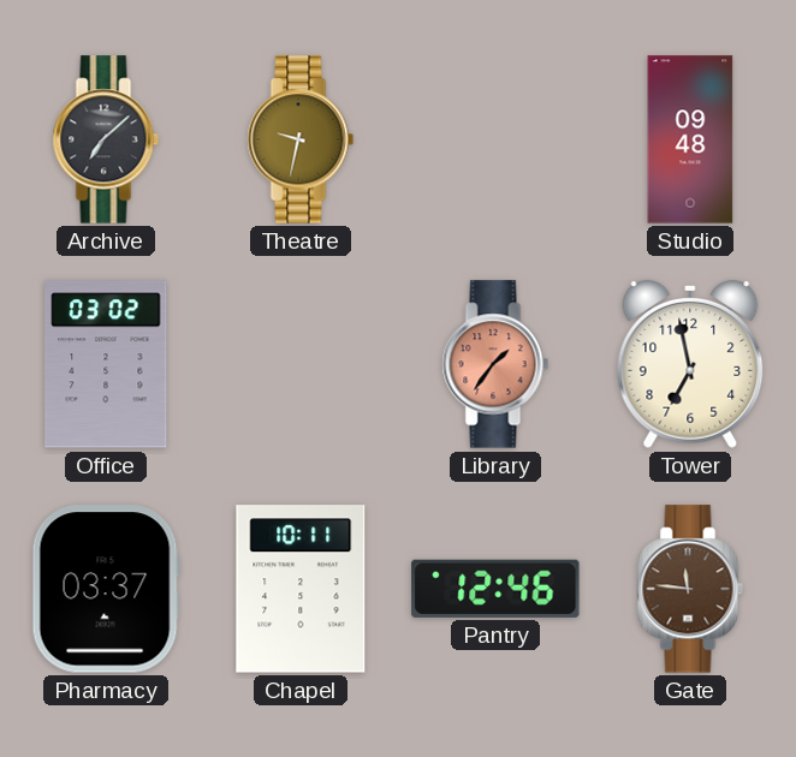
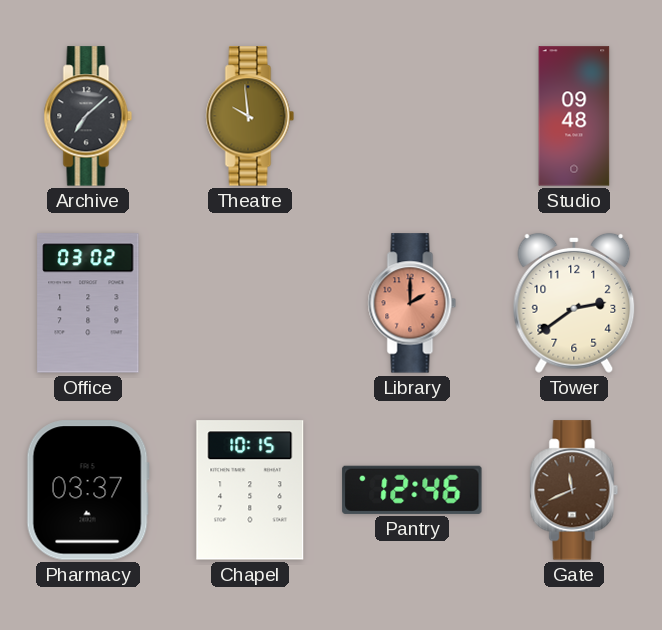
Theatre: 9:32 -> 9:59 (250, 116)
Library: 1:36 -> 2:00 (412, 303)
Tower: 6:58 -> 2:39 (574, 303)
Chapel: 10:11 -> 10:15 (250, 490)
Gate: 11:46 -> 11:41 (574, 490)
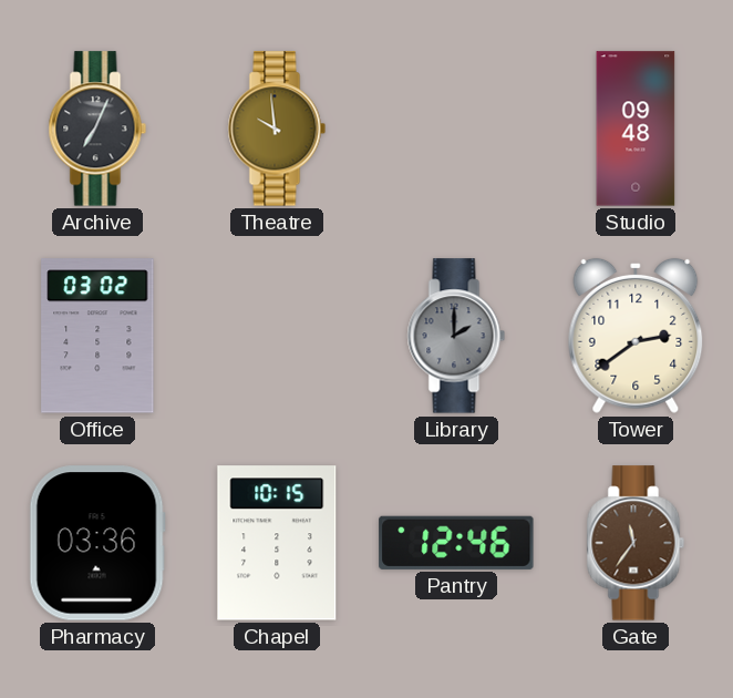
Archive: 7:08 -> 7:04 (97, 129)
Library dial: salmon -> grey (456, 336)
Pharmacy: 03:37 -> 03:36 (97, 543)
Gate: 11:41 -> 11:36 (636, 543)
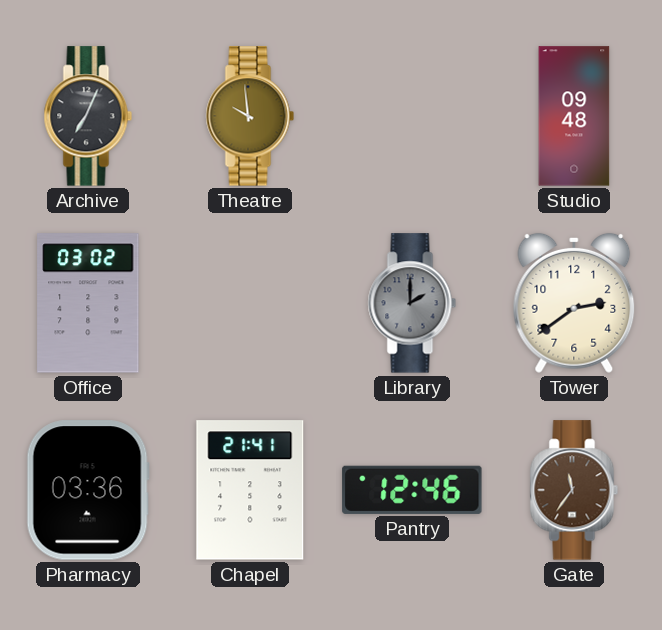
Chapel: 10:15 -> 21:41 (250, 490)
